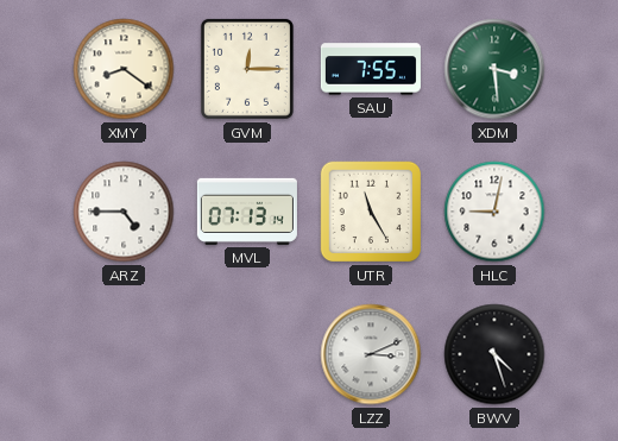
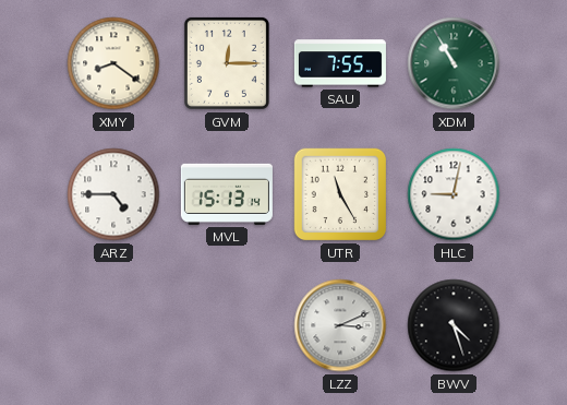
XDM: 3:29 -> 10:55 (454, 63)
MVL: 07:13 -> 15:13 (227, 194)
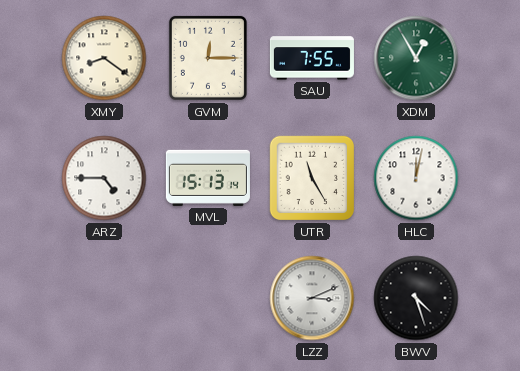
XDM: 10:55 -> 12:55 (416, 58)
HLC: 9:02 -> 12:02 (416, 178)
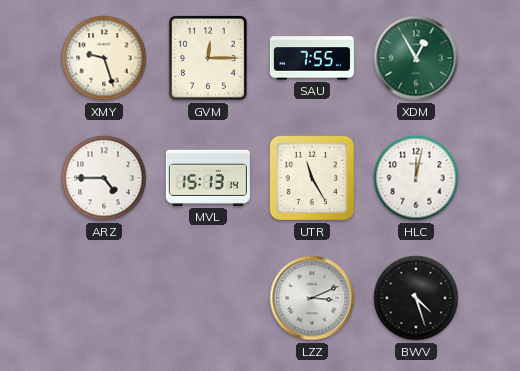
XMY: 8:21 -> 9:27 (104, 58)
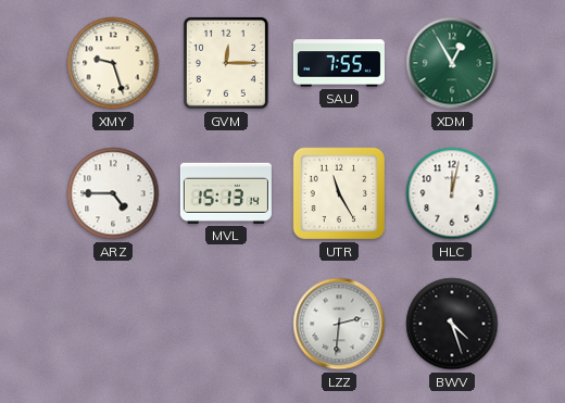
LZZ: 3:11 -> 2:31 (339, 324)
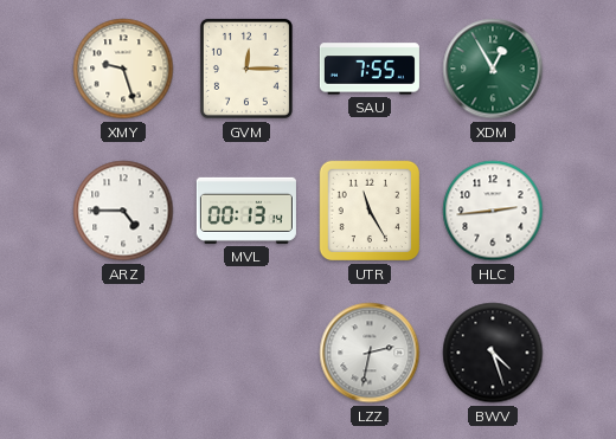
MVL: 15:13 -> 00:13 (246, 211)
HLC: 12:02 -> 2:44 (493, 211)
LZZ: 2:31 -> 2:32 (370, 353)
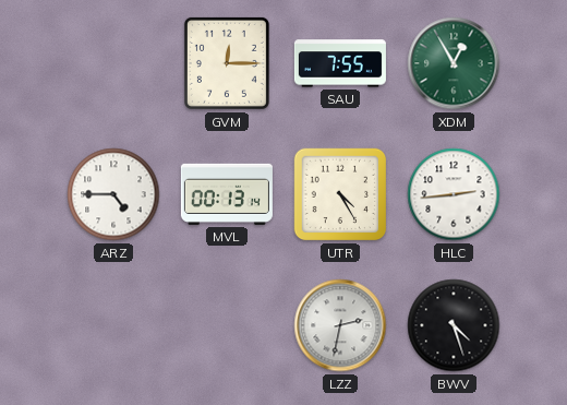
XMY: 9:27 -> none (123, 69)
UTR: 11:25 -> 4:25 (340, 194)
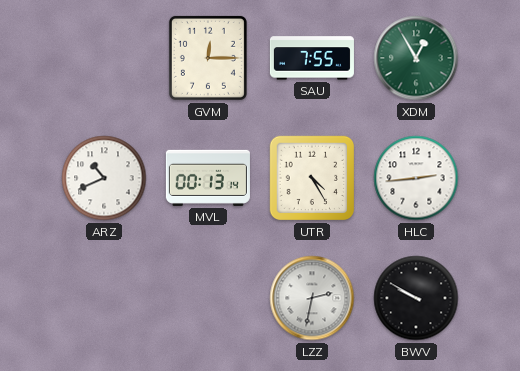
ARZ: 4:45 -> 10:41 (104, 178)
BWV: 4:27 -> 9:50 (416, 298)
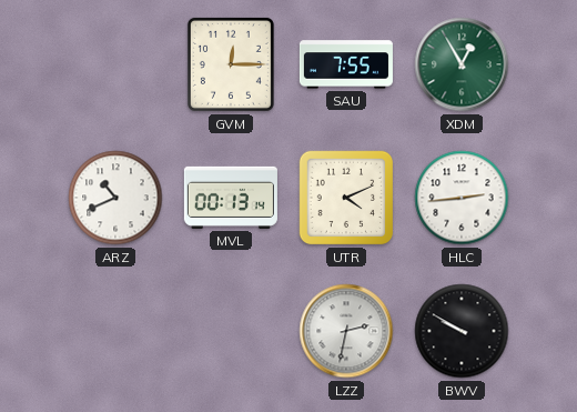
UTR: 4:25 -> 4:11 (346, 198)
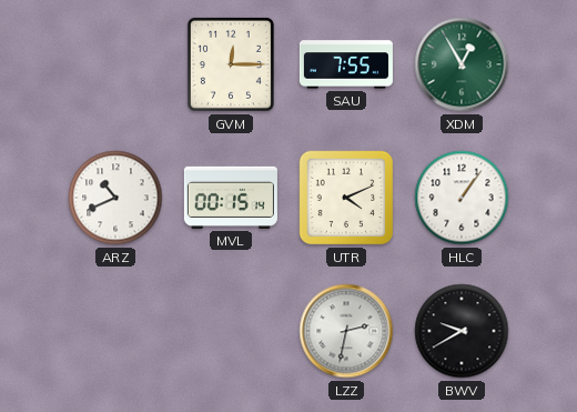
MVL: 00:13 -> 00:15 (231, 198)
HLC: 2:44 -> 1:06 (462, 198)
BWV: 9:50 -> 9:40 (462, 331)
